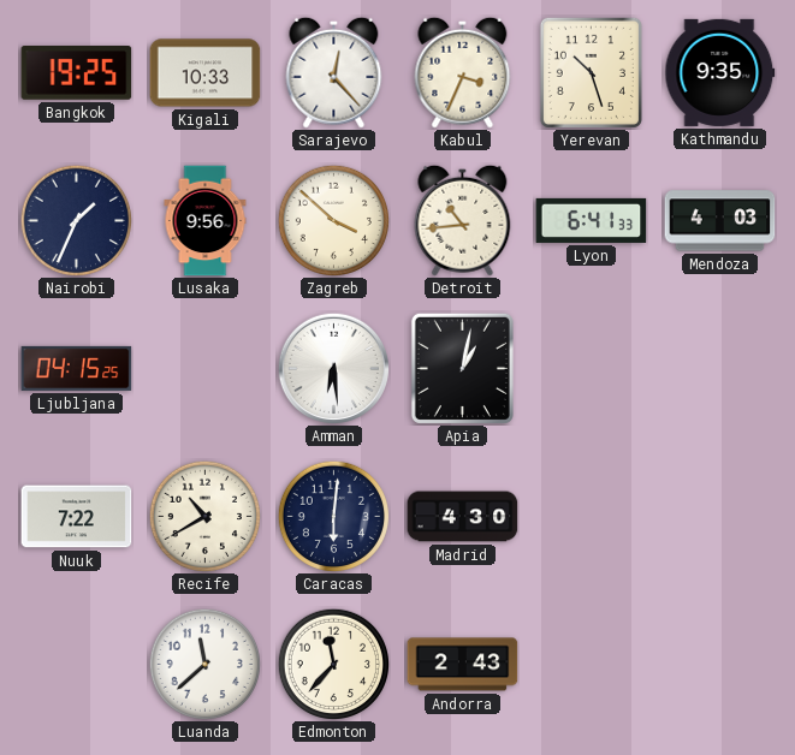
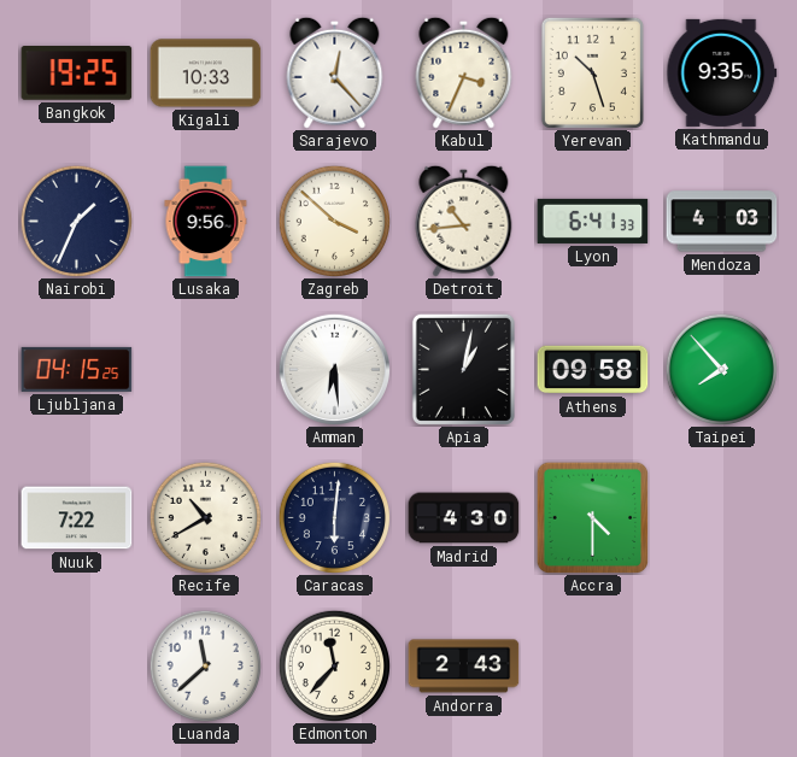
Athens: none -> 09:58 (593, 370)
Taipei: none -> 7:53 (721, 369)
Accra: none -> 4:30 (592, 517)
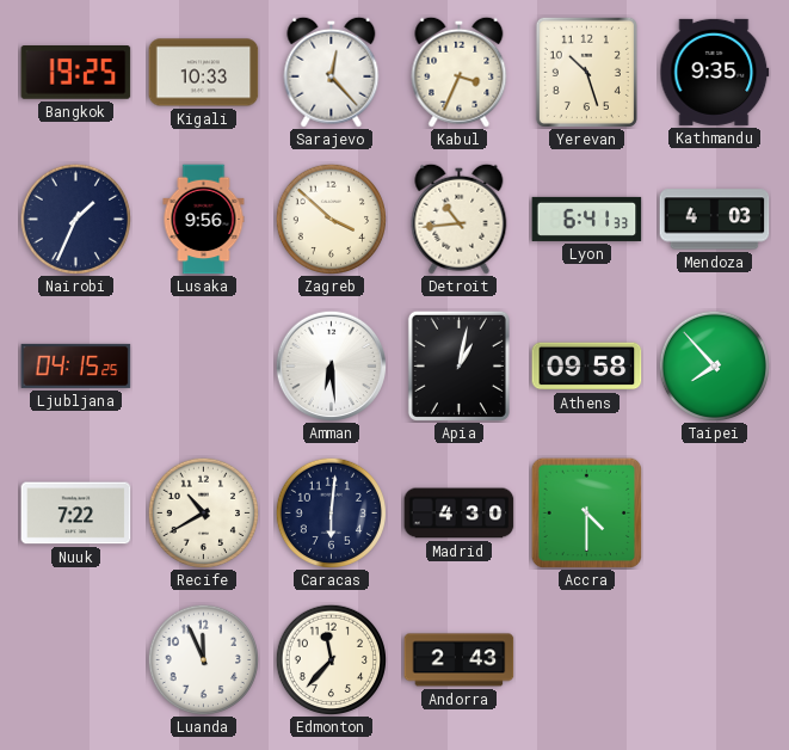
Luanda: 11:38 -> 11:56 (203, 659)
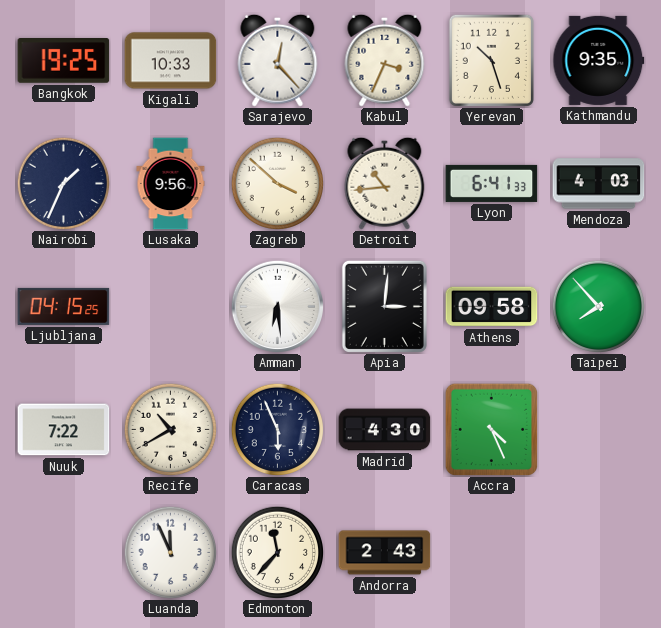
Apia: 1:02 -> 3:01 (384, 306)
Caracas: 6:01 -> 5:56 (277, 429)
Accra: 4:30 -> 4:26 (491, 429)
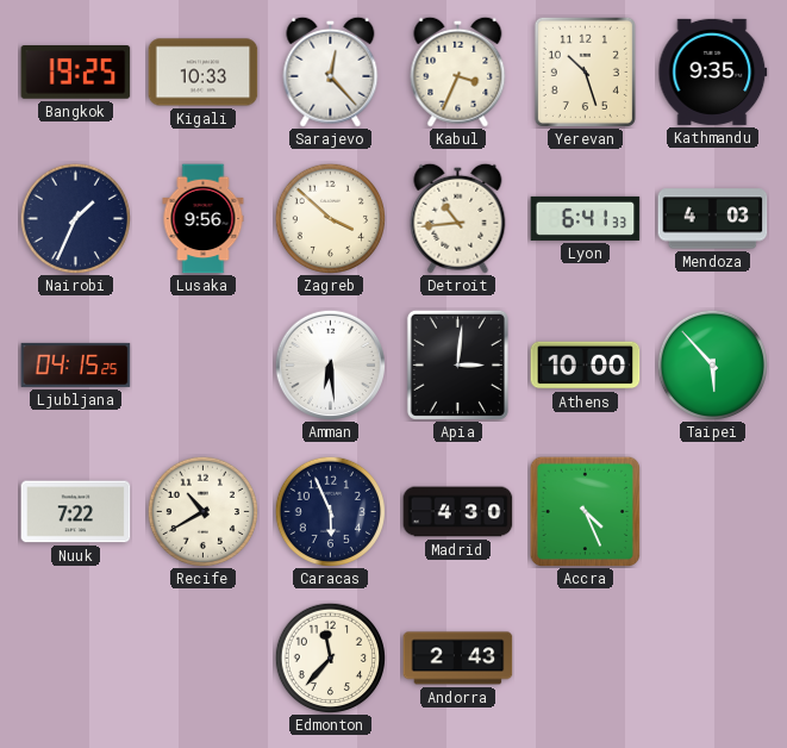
Athens: 09:58 -> 10:00 (586, 366)
Taipei: 7:53 -> 5:53 (712, 364)
Luanda: 11:56 -> none (170, 552)
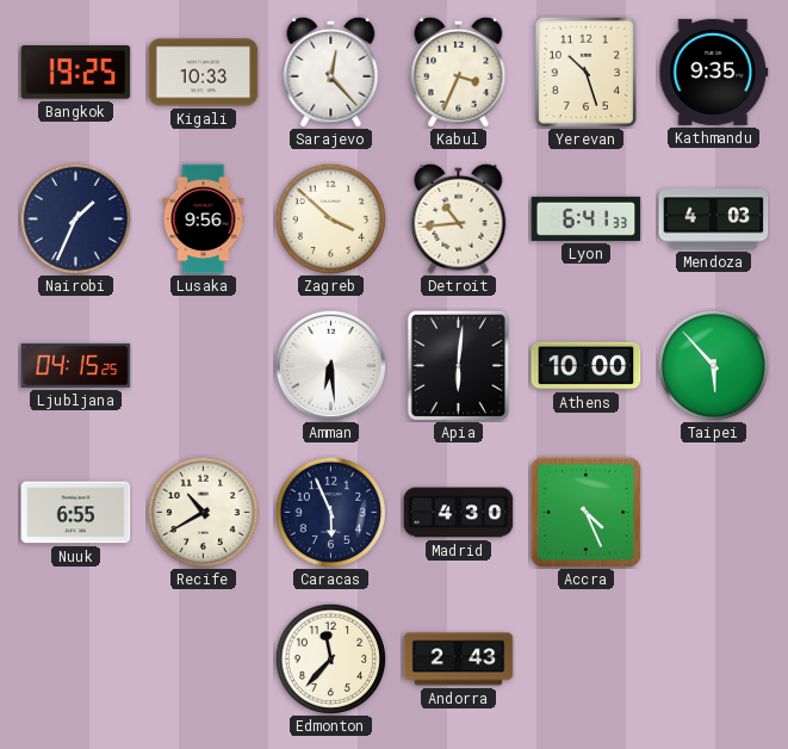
Apia: 3:01 -> 6:01 (458, 365)
Nuuk: 7:22 -> 6:55 (76, 513)
